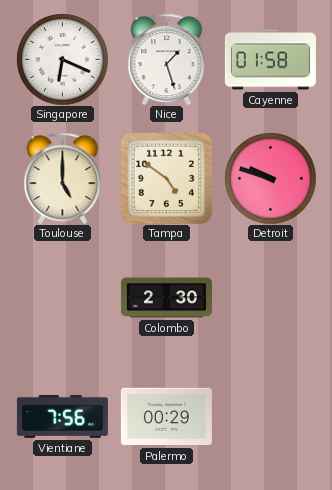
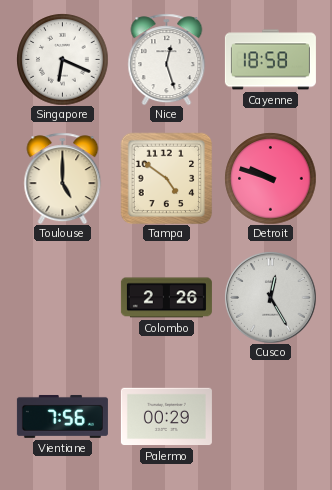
Nice: 1:27 -> 12:27 (167, 59)
Cayenne: 01:58 -> 18:58 (270, 60)
Colombo: 2:30 -> 2:26 (166, 298)
Cusco: none -> 12:25 (270, 297)
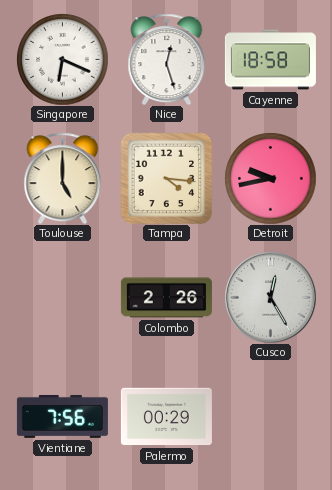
Tampa: 4:51 -> 4:16 (166, 178)
Detroit: 9:48 -> 9:43 (270, 178)
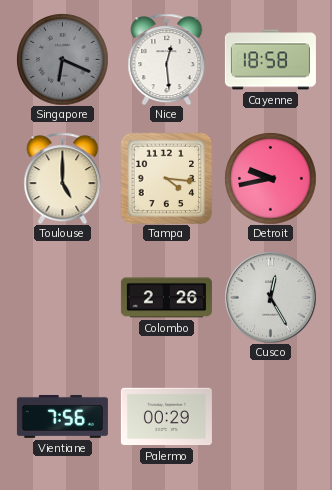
Singapore dial: white -> grey (62, 59)
Nice: 12:27 -> 12:29 (167, 59)
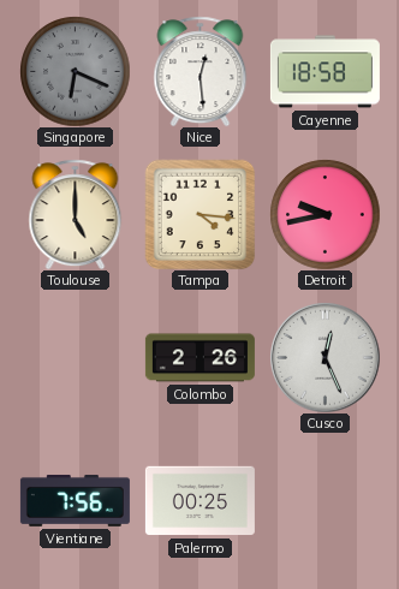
Cusco: 12:25 -> 12:26 (324, 357)
Palermo: 00:29 -> 00:25 (199, 501)
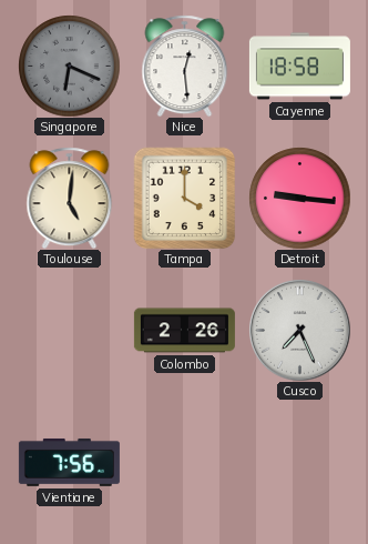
Toulouse: 5:00 -> 5:01 (70, 198)
Tampa: 4:16 -> 4:00 (184, 198)
Detroit: 9:43 -> 9:16 (299, 198)
Cusco: 12:26 -> 7:26 (299, 330)
Palermo: 00:25 -> none (199, 501)
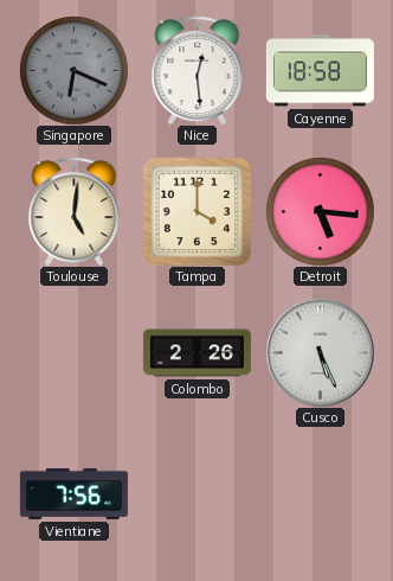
Detroit: 9:16 -> 5:16 (320, 211)
Cusco: 7:26 -> 5:26 (320, 352)
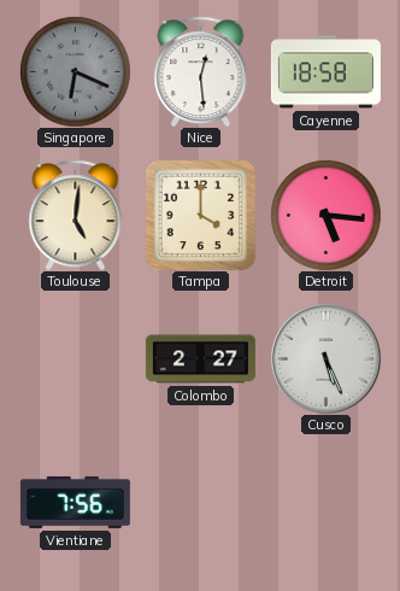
Colombo: 2:26 -> 2:27 (200, 359)
